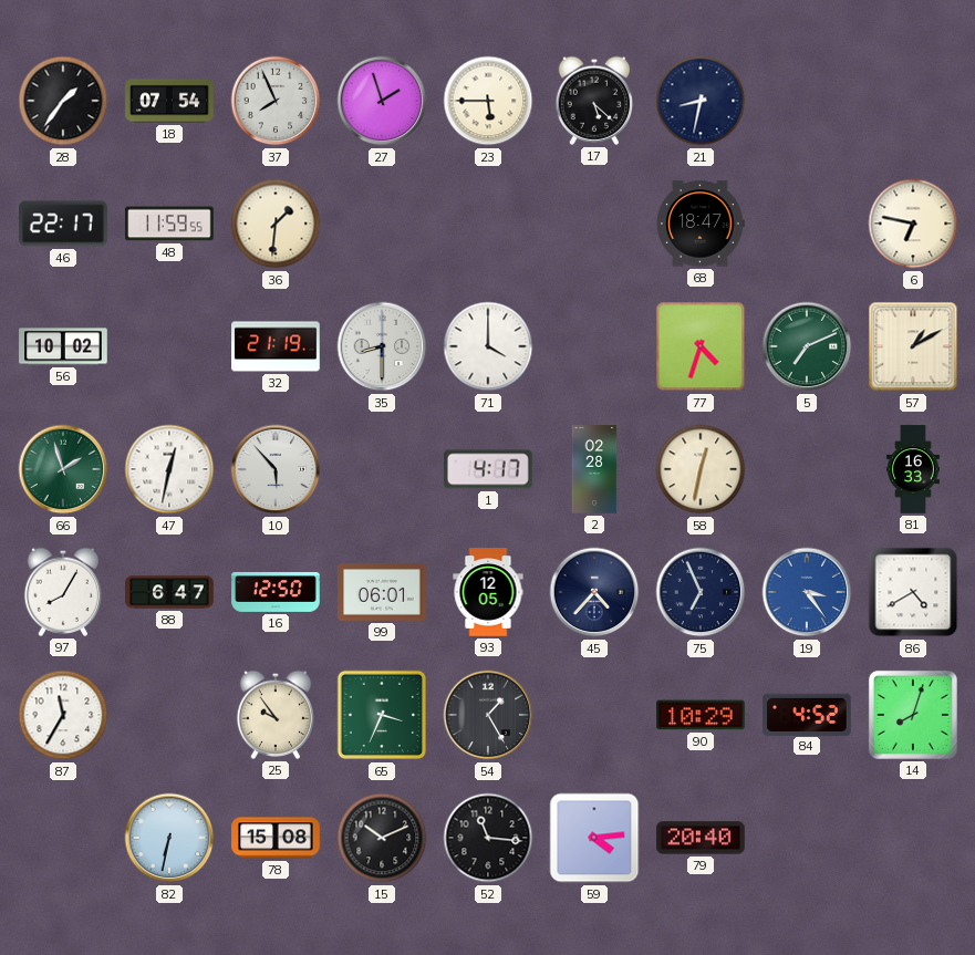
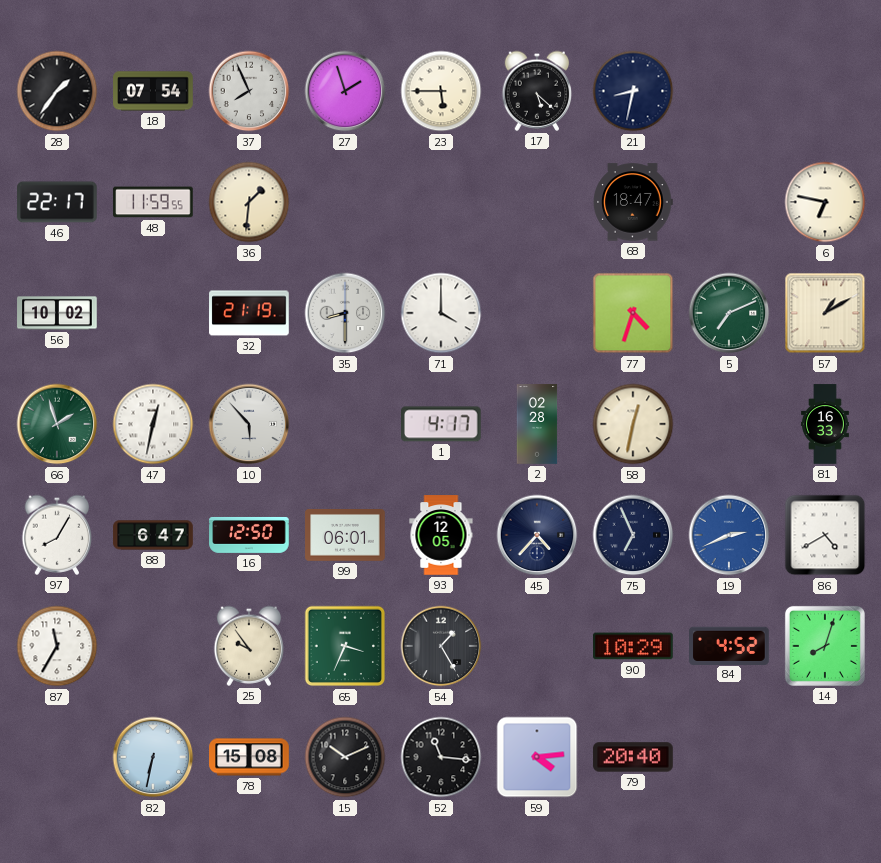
19: 3:24 -> 2:41 (729, 535)
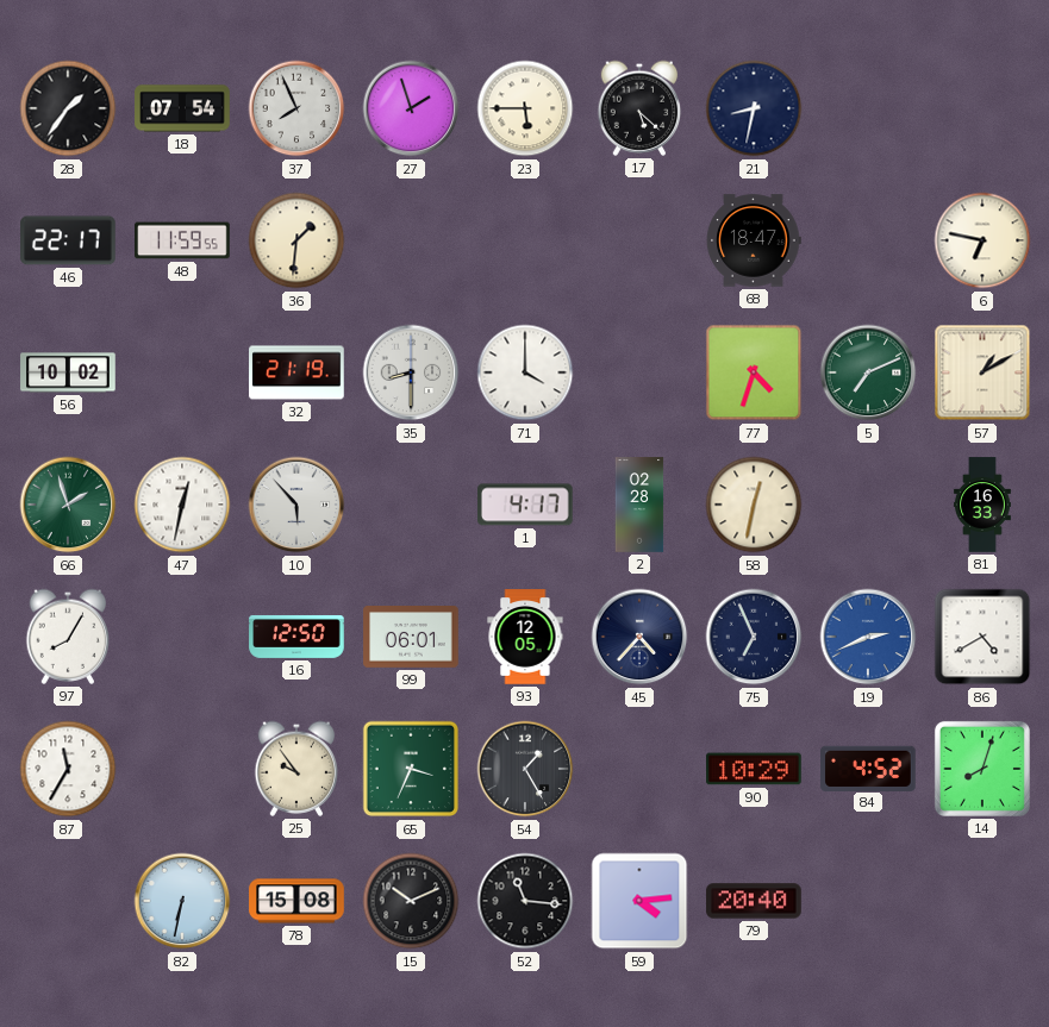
88: 6:47 -> none (153, 535)
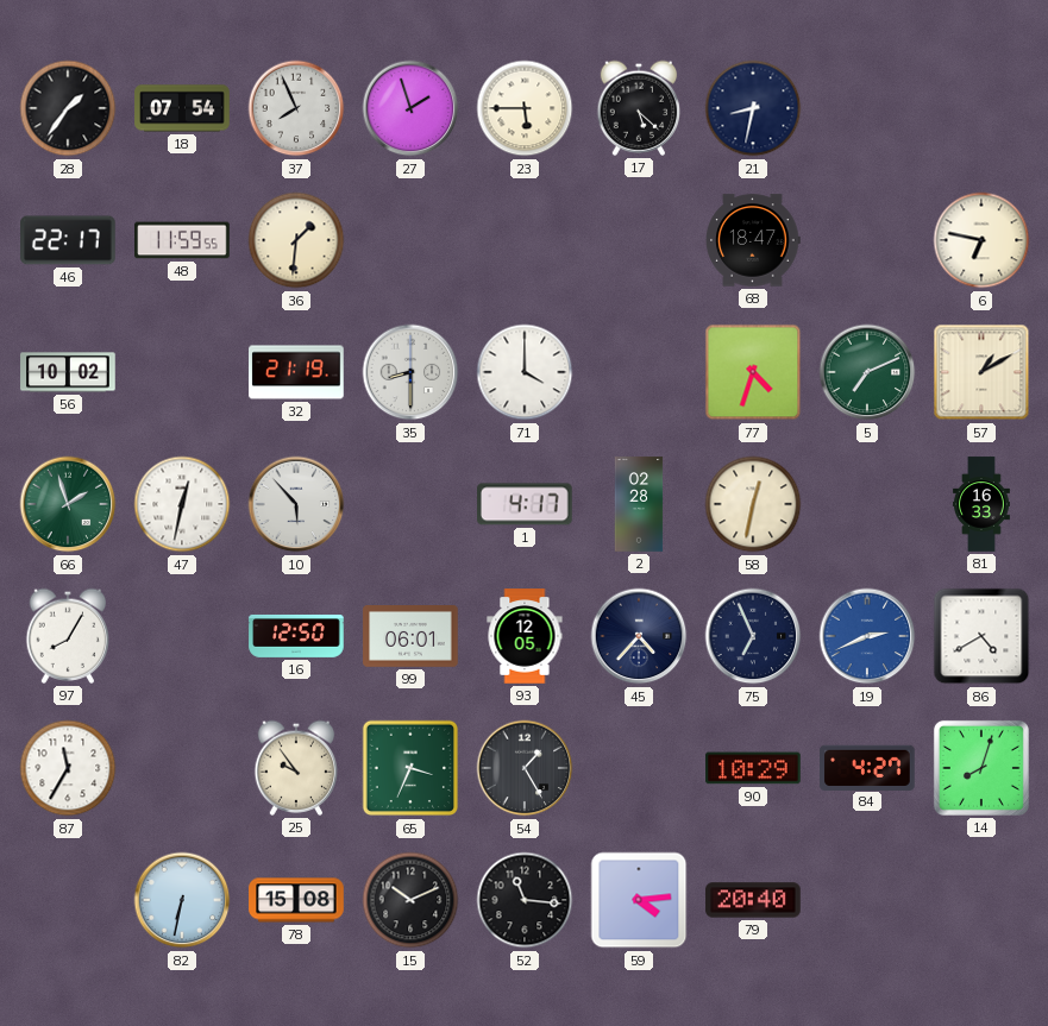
84: 4:52 -> 4:27 (867, 767)
